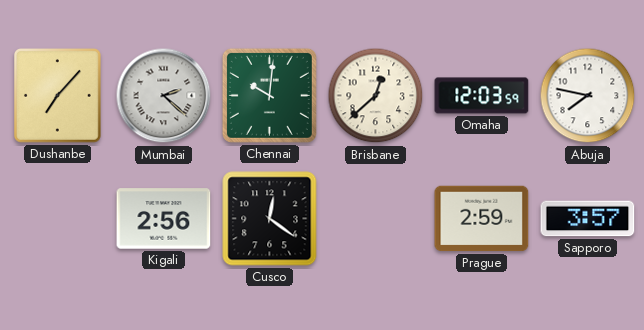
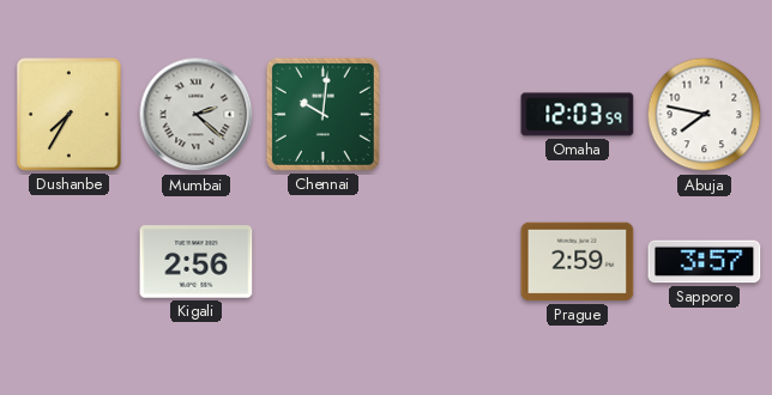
Dushanbe: 7:07 -> 7:35 (70, 115)
Brisbane: 12:38 -> none (376, 96)
Cusco: 12:21 -> none (270, 219)
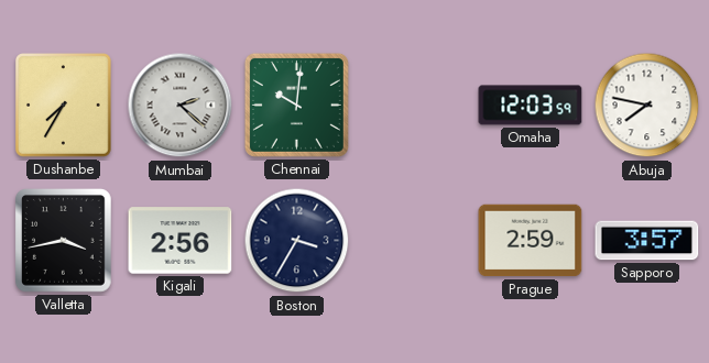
Valletta: none -> 3:43 (64, 241)
Boston: none -> 3:35 (297, 241)
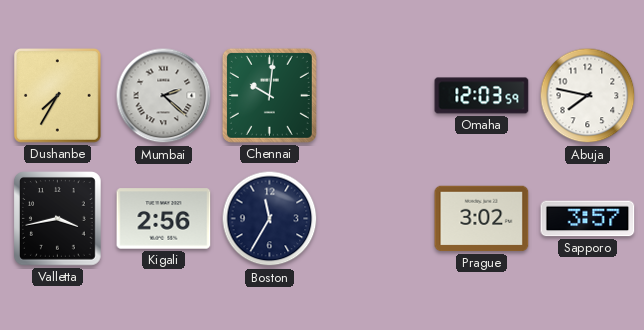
Boston: 3:35 -> 11:35 (270, 219)
Prague: 2:59 -> 3:02 (482, 219)
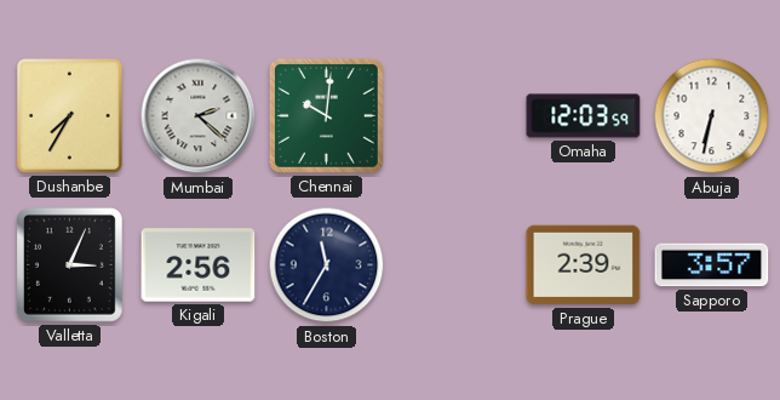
Abuja: 7:47 -> 6:32 (712, 116)
Valletta: 3:43 -> 3:04 (70, 265)
Prague: 3:02 -> 2:39 (584, 265)
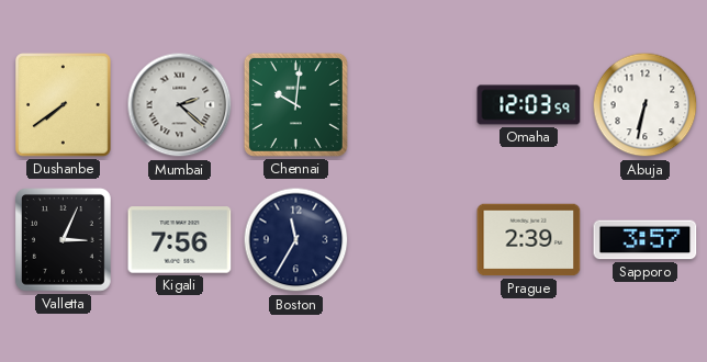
Dushanbe: 7:35 -> 7:39 (64, 105)
Kigali: 2:56 -> 7:56 (180, 240)
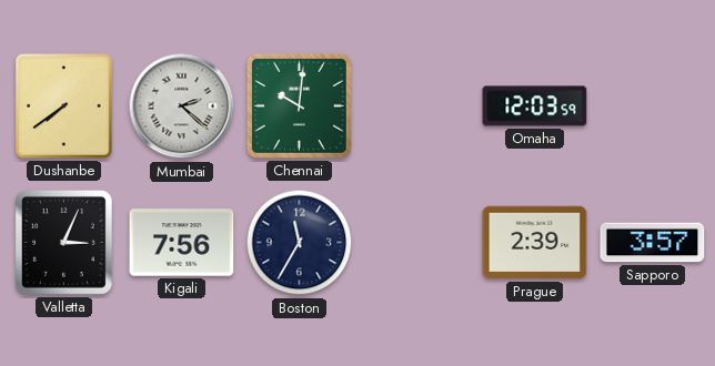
Abuja: 6:32 -> none (646, 105)
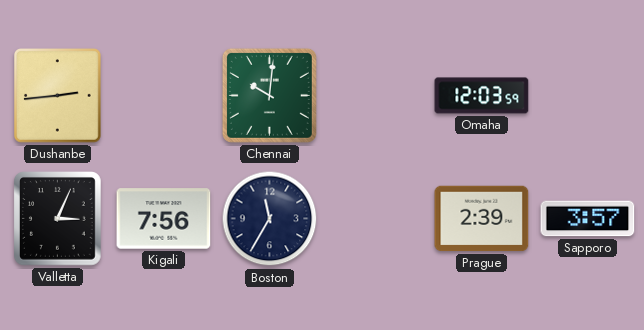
Dushanbe: 7:39 -> 2:44 (58, 96)
Mumbai: 2:22 -> none (182, 106)
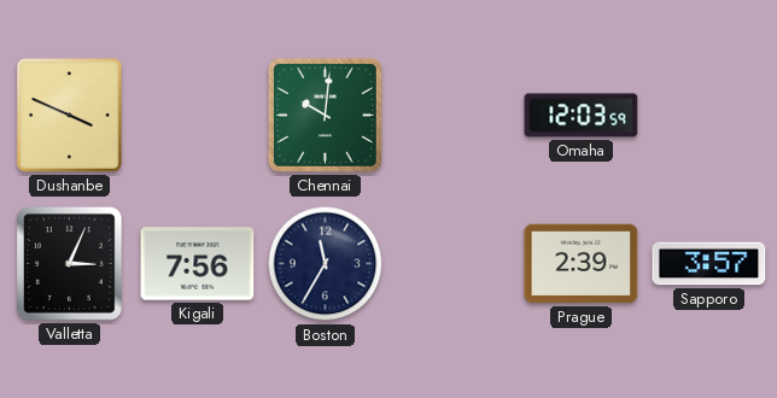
Dushanbe: 2:44 -> 3:49 (70, 116)
